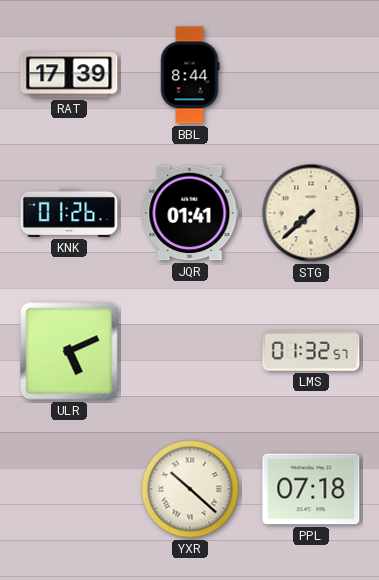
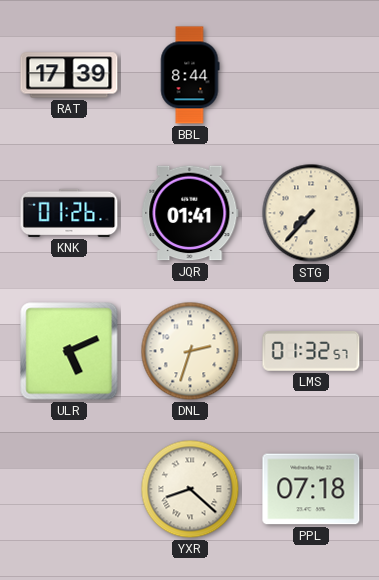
STG: 7:38 -> 7:37 (311, 213)
DNL: none -> 2:33 (190, 351)
YXR: 10:22 -> 8:22 (190, 489)
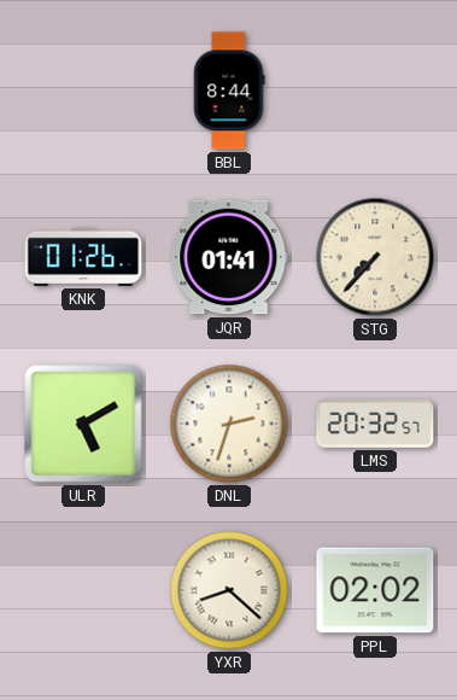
RAT: 17:39 -> none (69, 75)
ULR: 5:11 -> 5:10 (83, 424)
LMS: 01:32 -> 20:32 (375, 425)
PPL: 07:18 -> 02:02 (375, 590)
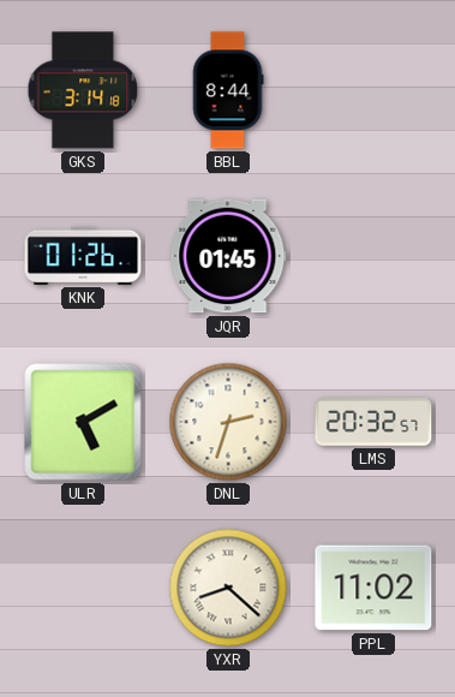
GKS: none -> 3:14 (83, 90)
JQR: 01:41 -> 01:45 (228, 256)
STG: 7:37 -> none (375, 257)
PPL: 02:02 -> 11:02 (373, 588)
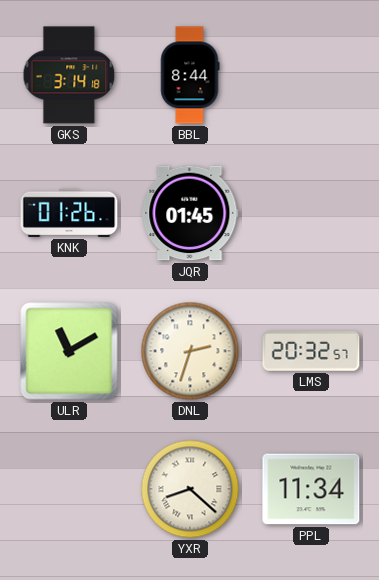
ULR: 5:10 -> 11:10 (69, 351)
PPL: 11:02 -> 11:34 (311, 489)
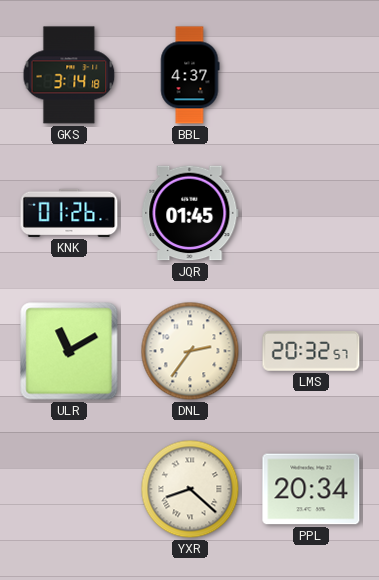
BBL: 8:44 -> 4:37 (190, 75)
DNL: 2:33 -> 2:36 (190, 351)
PPL: 11:34 -> 20:34 (311, 489)
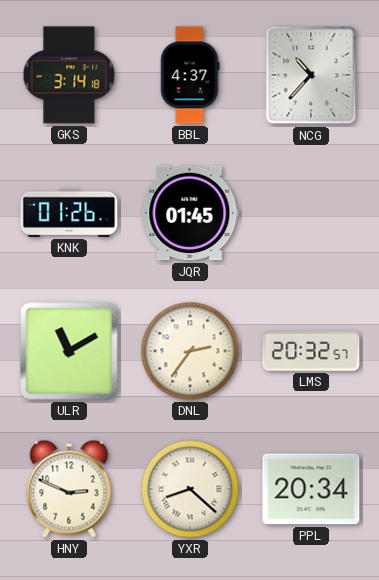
NCG: none -> 10:37 (311, 75)
HNY: none -> 2:49 (69, 489)
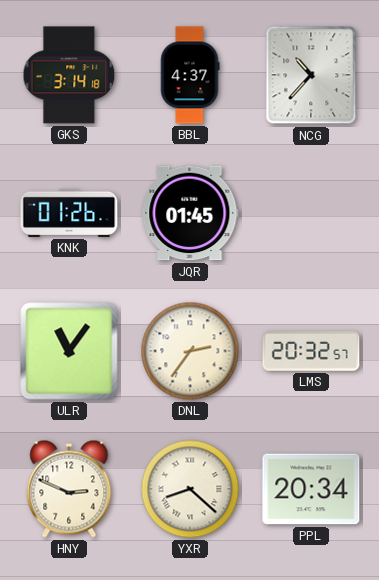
ULR: 11:10 -> 11:06 (69, 351)
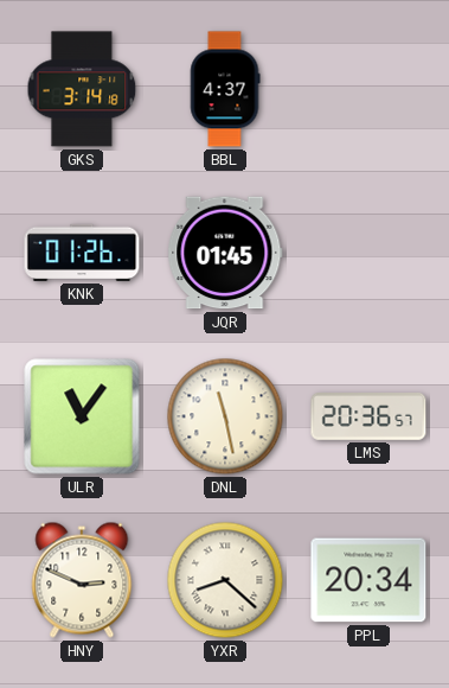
NCG: 10:37 -> none (311, 75)
DNL: 2:36 -> 11:28 (225, 416)
LMS: 20:32 -> 20:36 (368, 418)
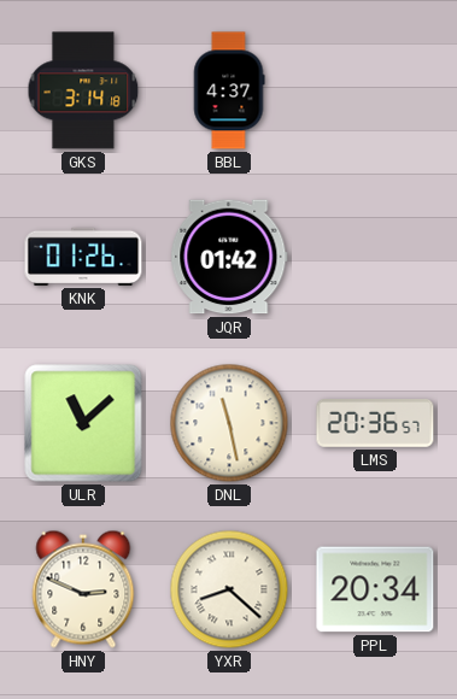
JQR: 01:45 -> 01:42 (229, 257)
ULR: 11:06 -> 11:08 (83, 423)
